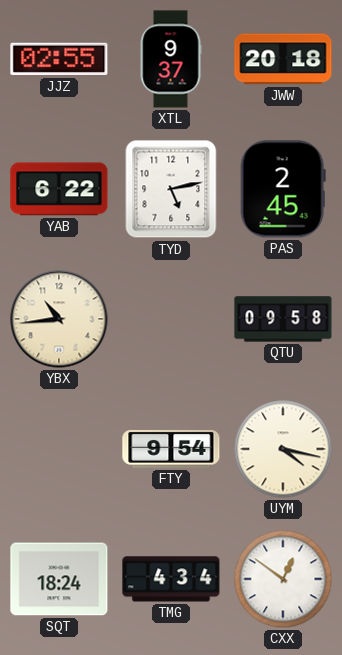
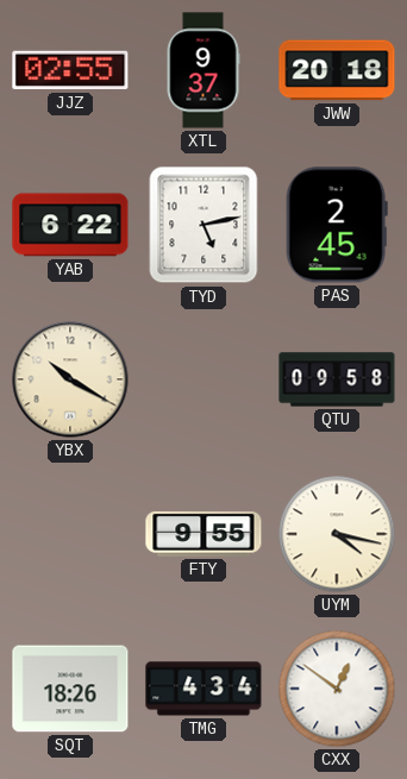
YBX: 10:44 -> 10:20 (70, 379)
FTY: 9:54 -> 9:55 (203, 534)
SQT: 18:24 -> 18:26 (70, 689)
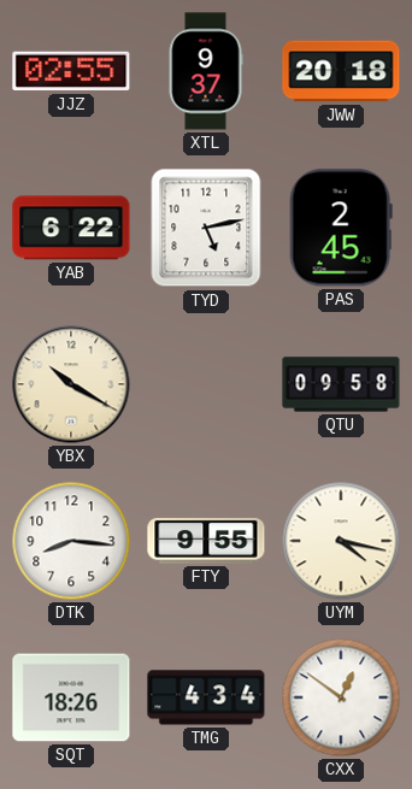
DTK: none -> 8:16 (71, 541)
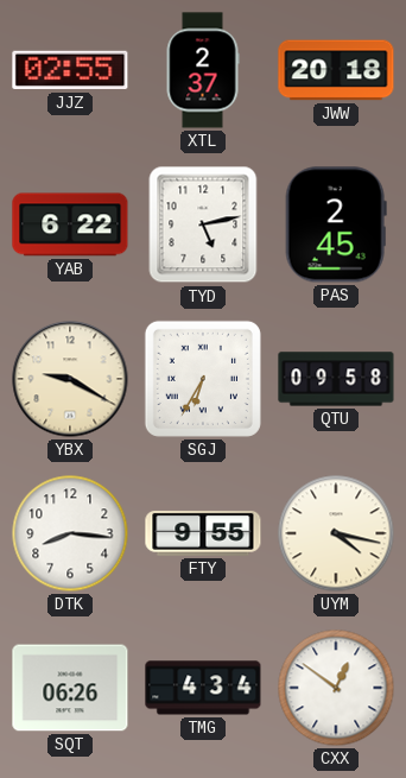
XTL: 9:37 -> 2:37 (203, 70)
YBX: 10:20 -> 9:20 (70, 379)
SGJ: none -> 6:35 (203, 379)
SQT: 18:26 -> 06:26 (70, 688)
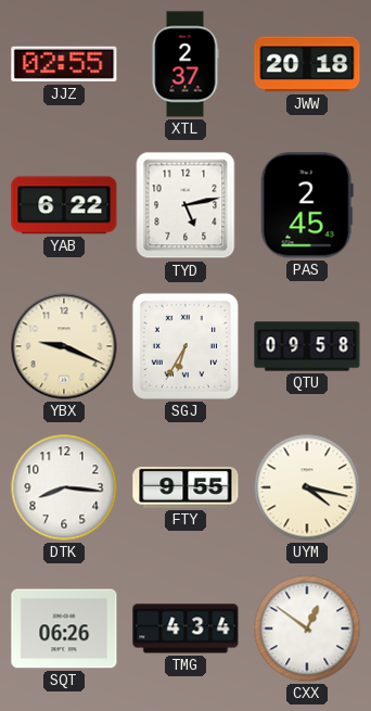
YBX: 9:20 -> 9:19 (64, 346)
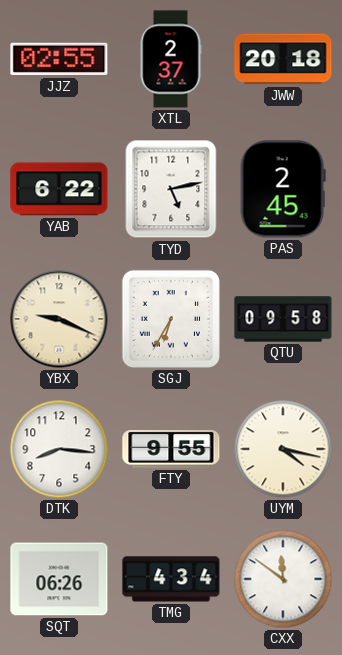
CXX: 12:51 -> 11:51 (283, 579)
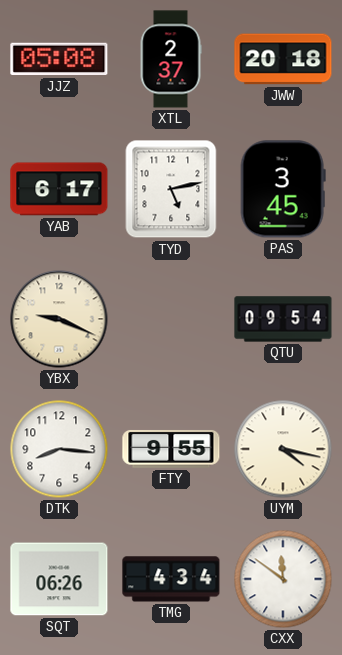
JJZ: 02:55 -> 05:08 (59, 59)
YAB: 6:22 -> 6:17 (59, 189)
PAS: 2:45 -> 3:45 (283, 189)
SGJ: 6:35 -> none (171, 319)
QTU: 09:58 -> 09:54 (283, 319)
